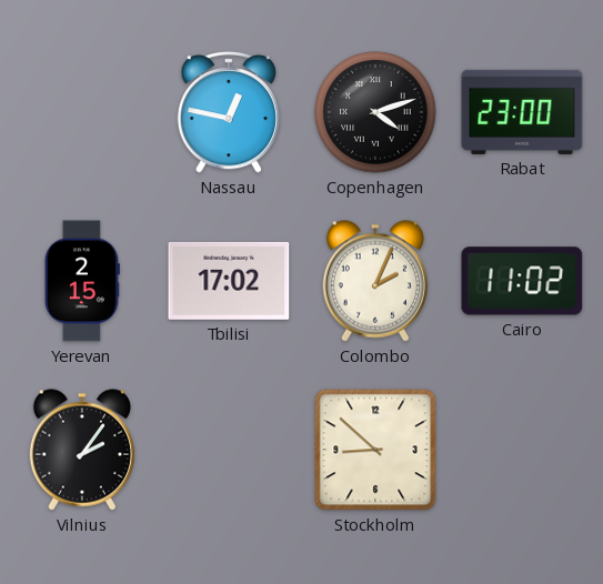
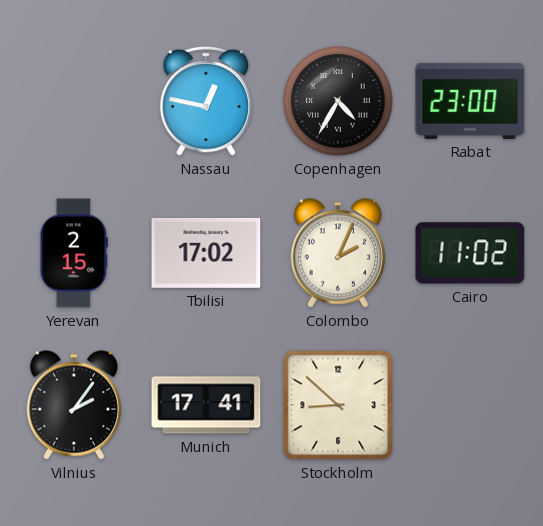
Copenhagen: 4:12 -> 4:35 (338, 101)
Munich: none -> 17:41 (206, 405)
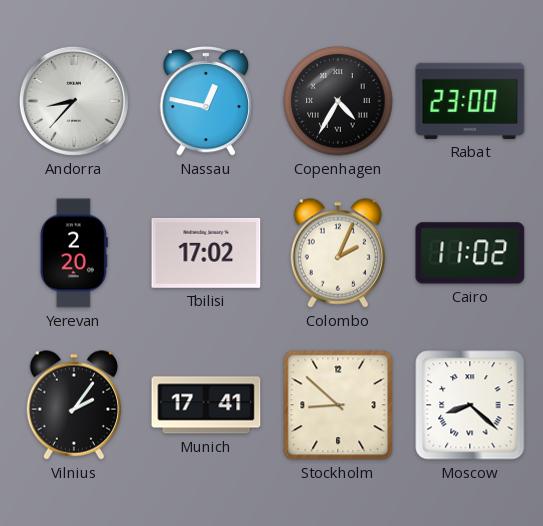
Andorra: none -> 8:37 (74, 101)
Yerevan: 2:15 -> 2:20 (74, 253)
Moscow: none -> 8:22 (470, 405)
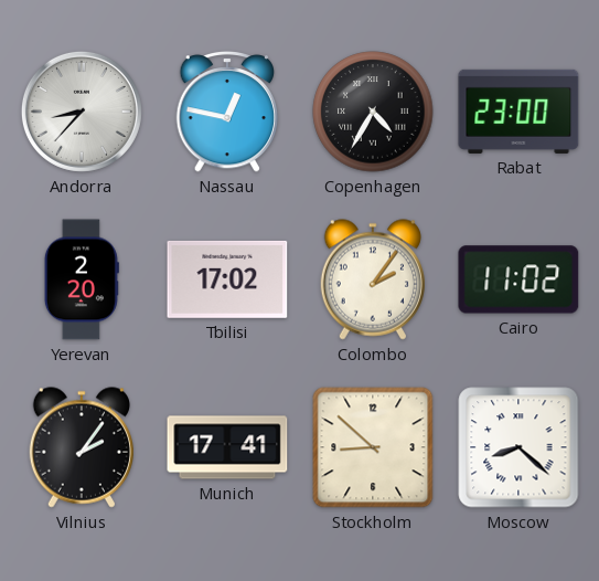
Colombo: 2:04 -> 2:06 (372, 279)
